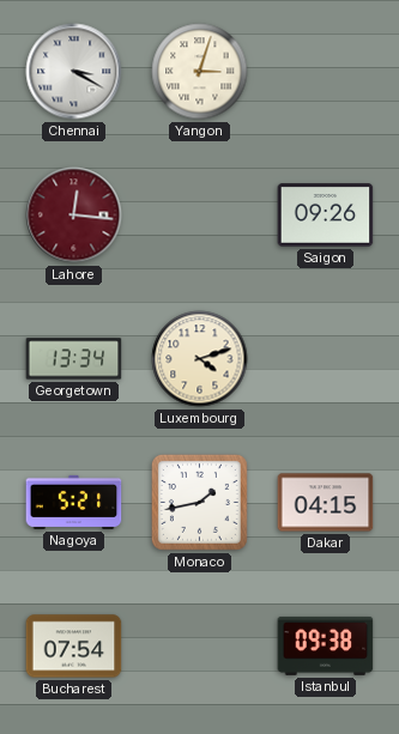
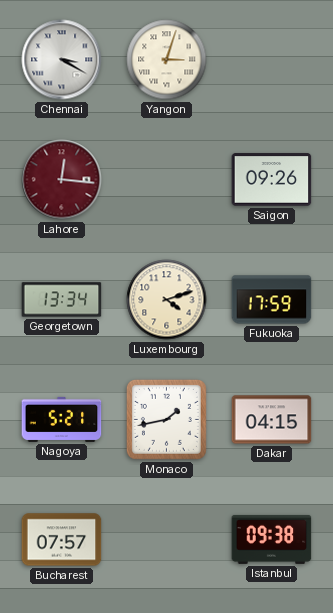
Fukuoka: none -> 17:59 (272, 300)
Bucharest: 07:54 -> 07:57 (62, 540)
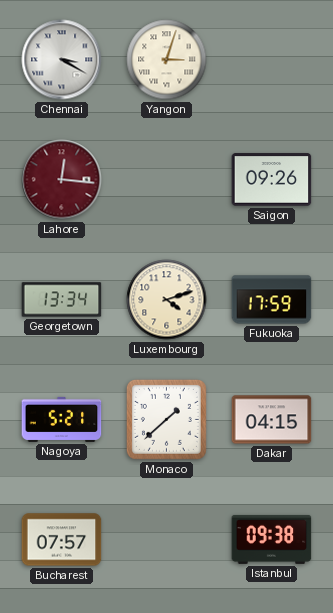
Monaco: 1:43 -> 1:38 (166, 419)
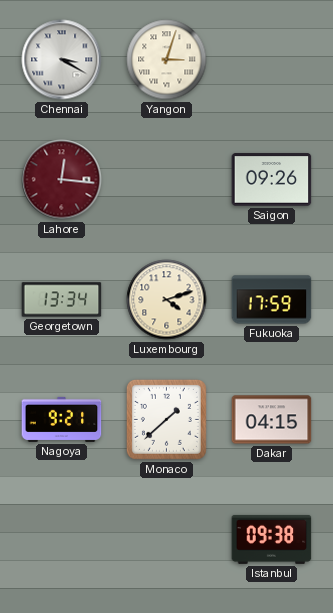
Nagoya: 5:21 -> 9:21 (62, 419)
Bucharest: 07:57 -> none (62, 540)
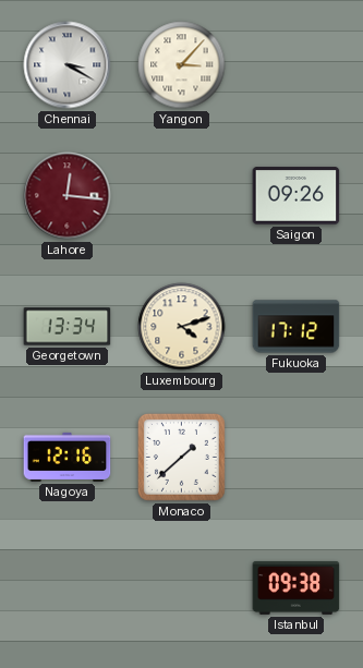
Yangon: 3:03 -> 3:07 (182, 65)
Fukuoka: 17:59 -> 17:12 (297, 327)
Nagoya: 9:21 -> 12:16 (68, 457)
Dakar: 04:15 -> none (272, 420)
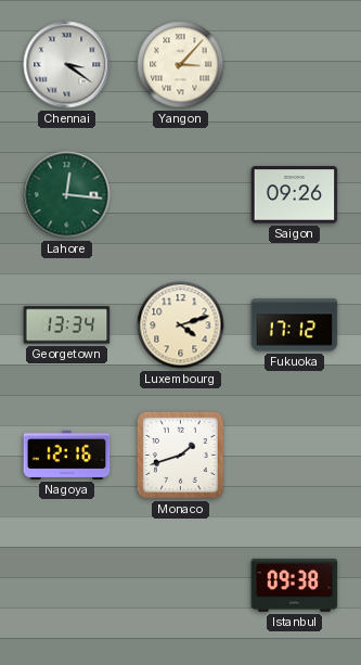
Chennai: 3:20 -> 3:21 (67, 65)
Lahore dial: burgundy -> green (67, 195)
Monaco: 1:38 -> 1:42 (180, 455)
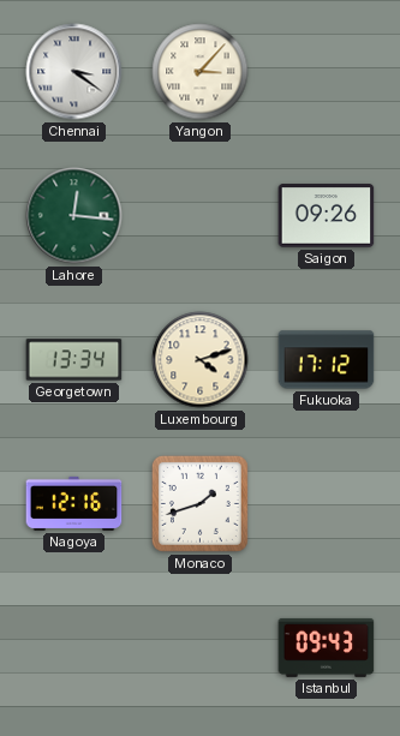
Istanbul: 09:38 -> 09:43 (327, 647)
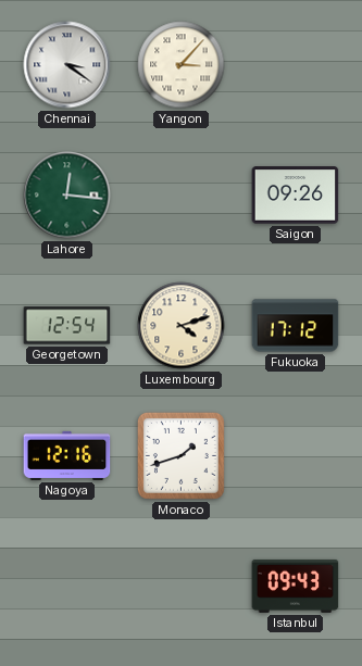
Georgetown: 13:34 -> 12:54 (67, 326)
